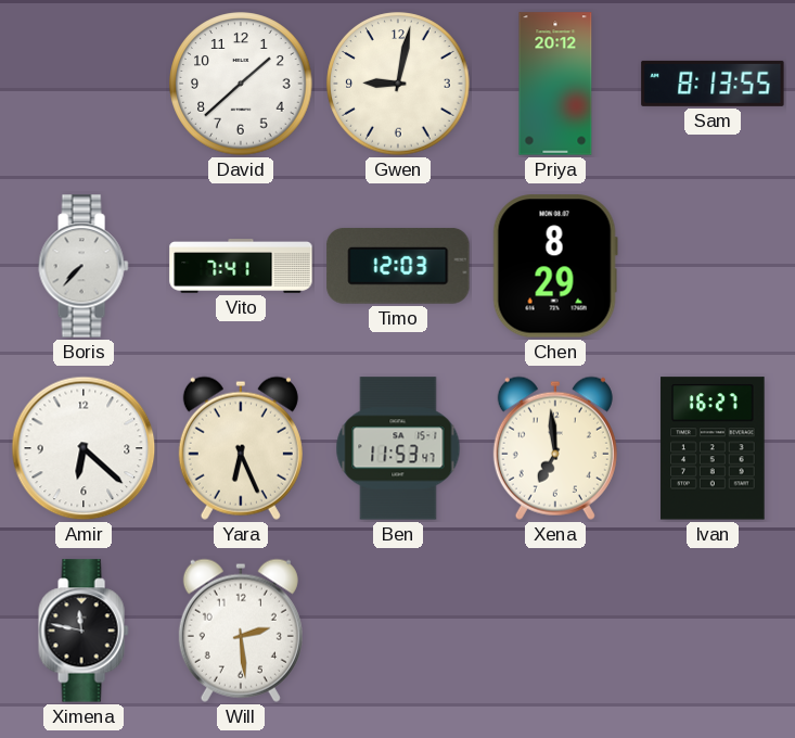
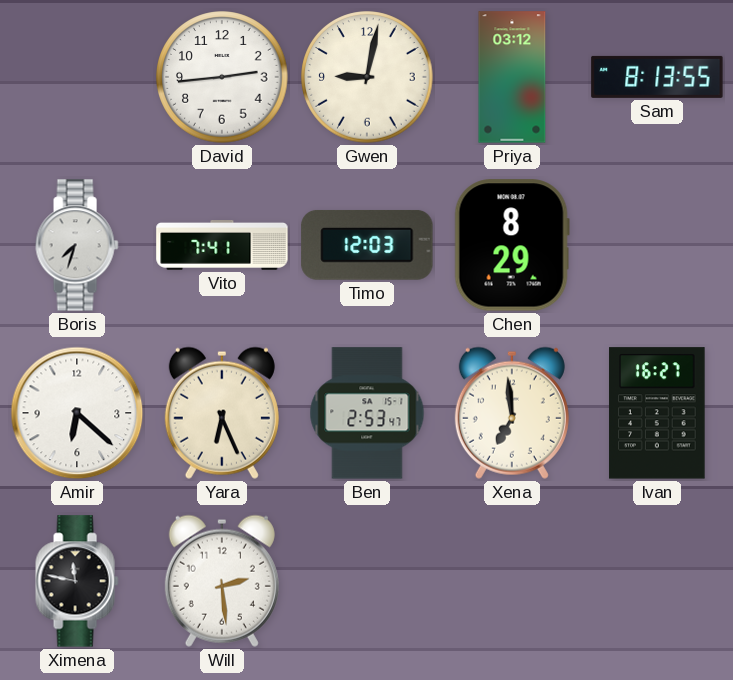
David: 1:38 -> 2:44 (222, 77)
Priya: 20:12 -> 03:12 (512, 77)
Boris: 7:37 -> 7:33 (77, 245)
Ben: 11:53 -> 2:53 (367, 413)
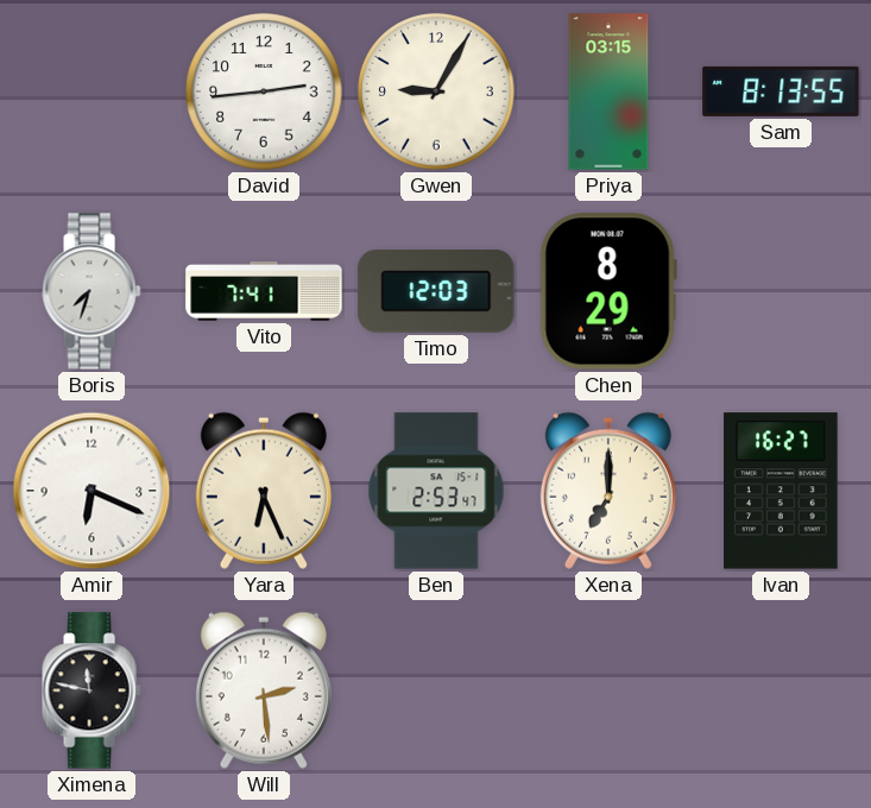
Gwen: 9:02 -> 9:05 (436, 91)
Priya: 03:12 -> 03:15 (608, 91)
Amir: 6:22 -> 6:19 (91, 491)
Xena: 6:59 -> 7:00 (608, 491)
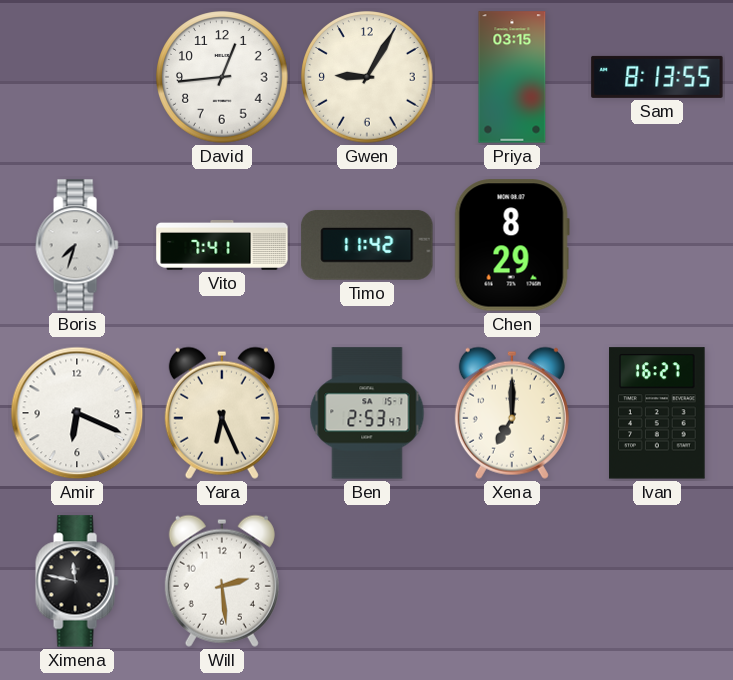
David: 2:44 -> 12:44 (222, 77)
Timo: 12:03 -> 11:42 (367, 245)
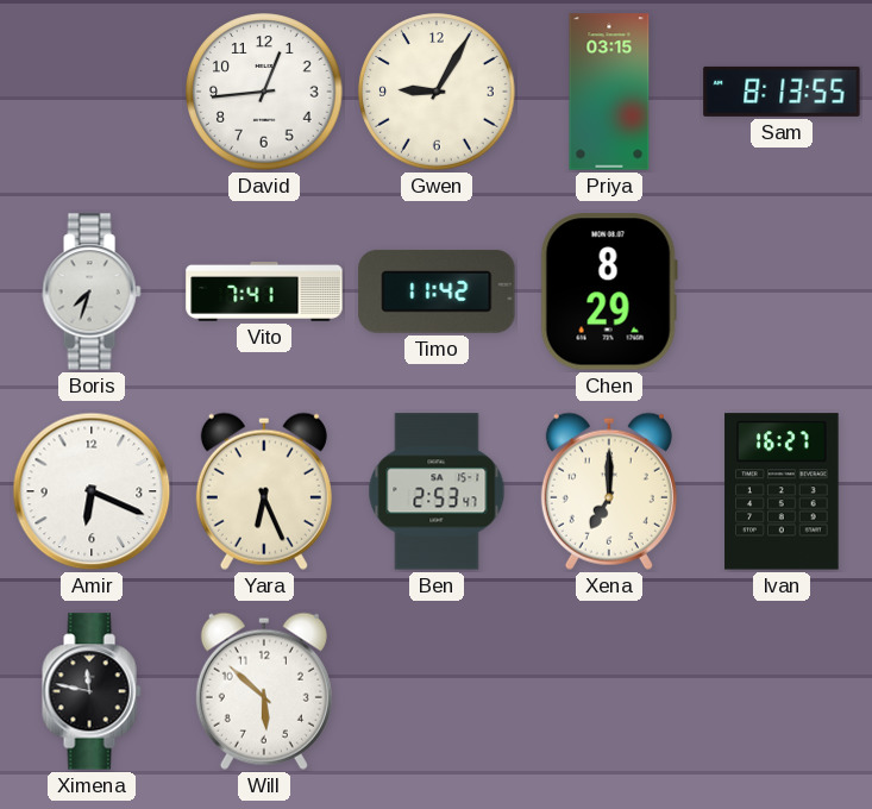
Will: 2:29 -> 5:52 (264, 691)
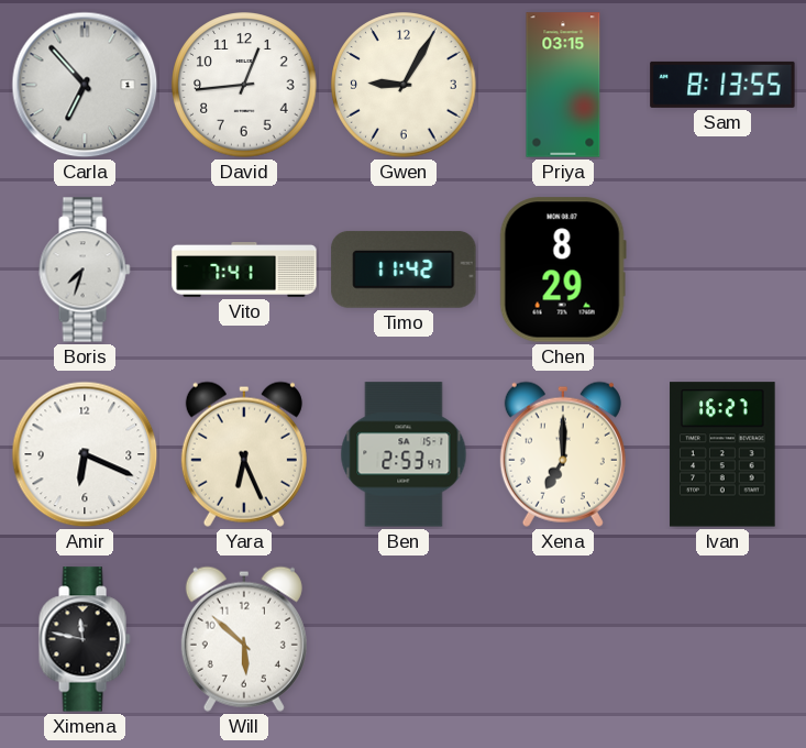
Carla: none -> 6:53 (85, 85)
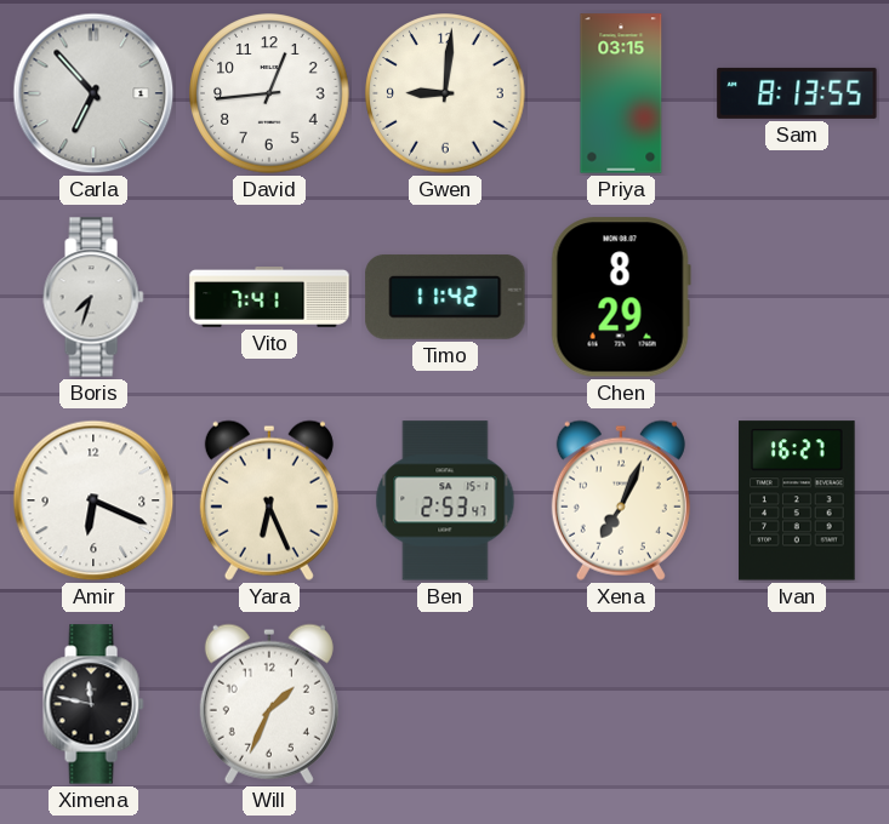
Gwen: 9:05 -> 9:01 (445, 93)
Xena: 7:00 -> 7:04 (621, 500)
Will: 5:52 -> 1:34 (269, 704)
